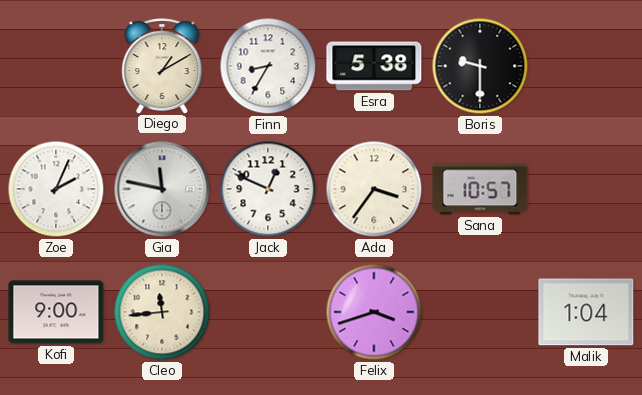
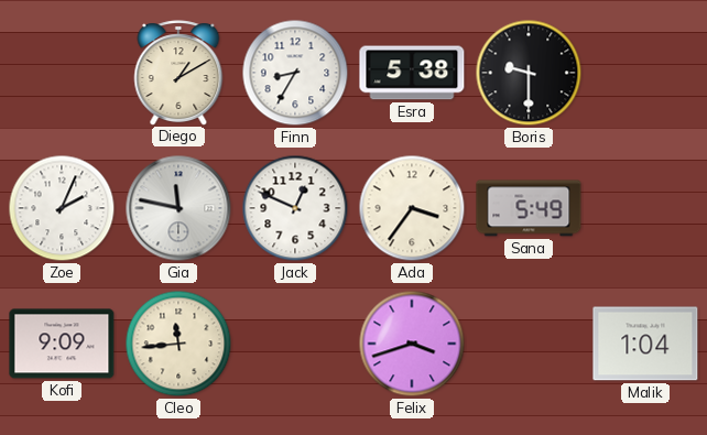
Sana: 10:57 -> 5:49 (529, 208)
Kofi: 9:00 -> 9:09 (62, 344)
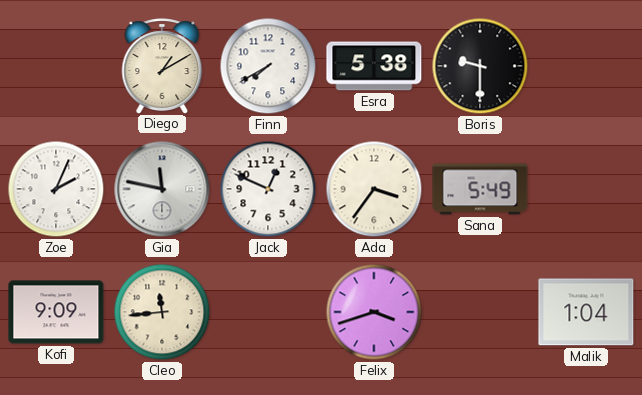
Finn: 8:35 -> 7:40 (268, 66)
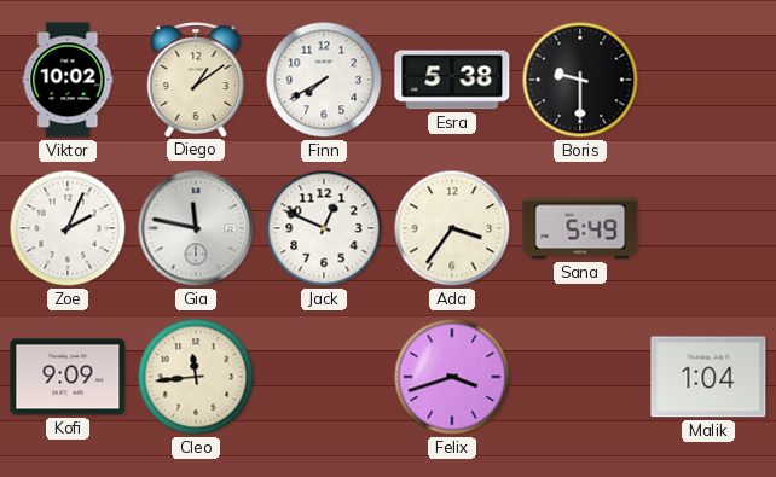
Viktor: none -> 10:02 (68, 80)
Diego: 1:10 -> 1:09 (196, 80)
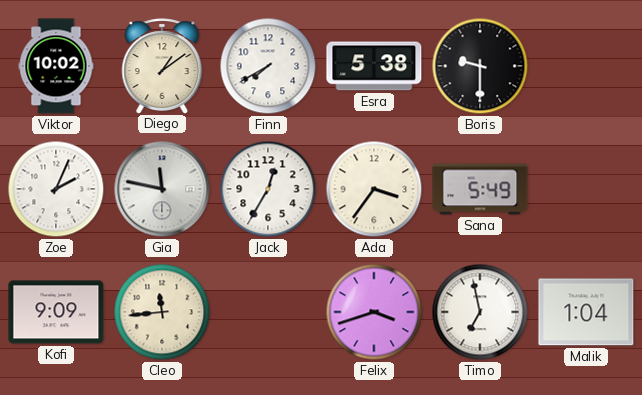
Jack: 12:49 -> 12:35 (268, 189)
Timo: none -> 6:58 (480, 312)
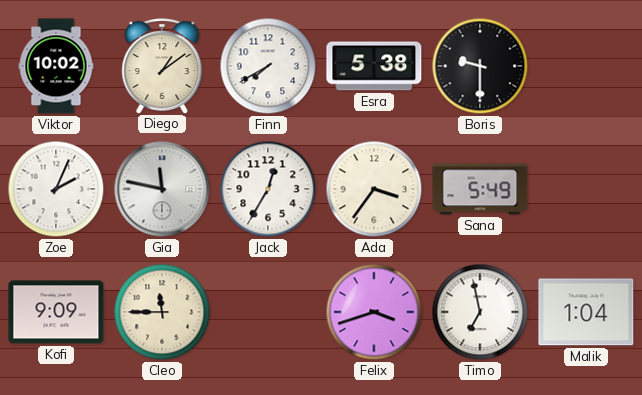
Cleo: 11:44 -> 11:45 (162, 312)
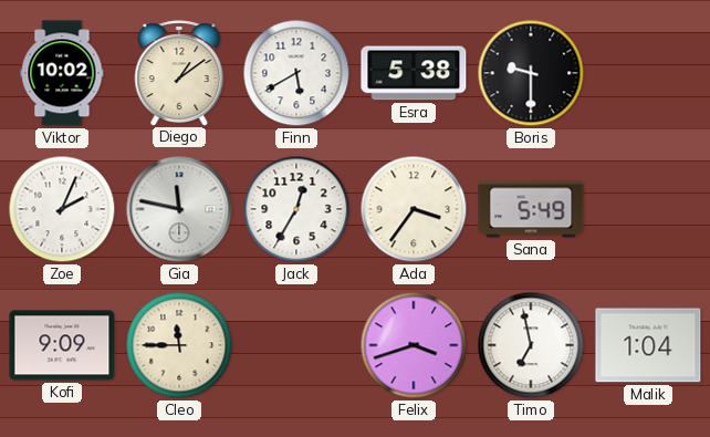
Finn: 7:40 -> 5:40 (296, 73)
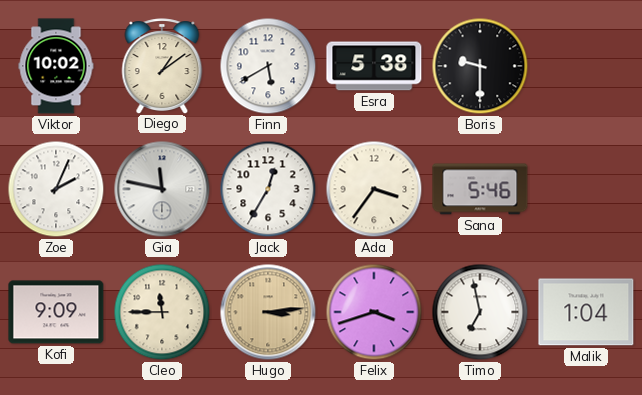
Sana: 5:49 -> 5:46 (480, 189)
Hugo: none -> 3:14 (268, 312)
